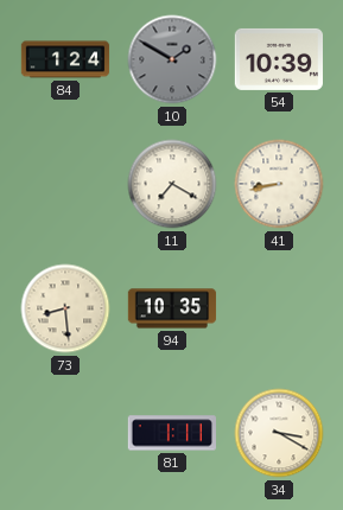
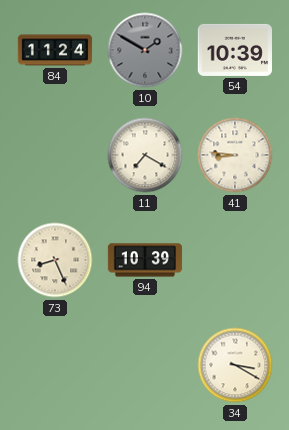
84: 1:24 -> 11:24 (55, 50)
41: 8:43 -> 8:46 (235, 155)
73: 8:29 -> 8:26 (55, 260)
94: 10:35 -> 10:39 (145, 260)
81: 1:11 -> none (171, 433)
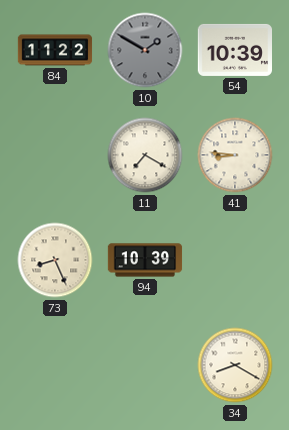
84: 11:24 -> 11:22 (55, 50)
34: 3:20 -> 8:20 (235, 365)
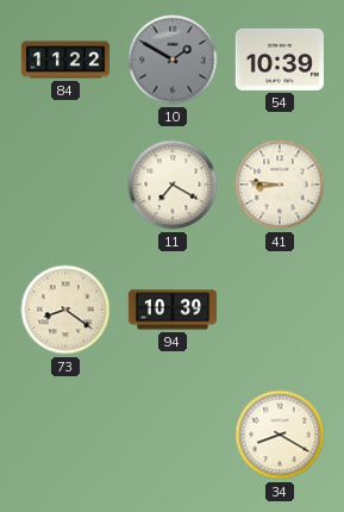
73: 8:26 -> 8:21 (65, 310)
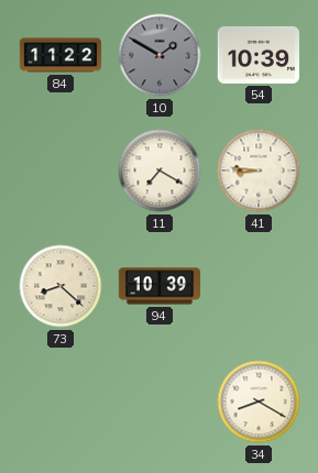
73: 8:21 -> 8:22 (61, 286)
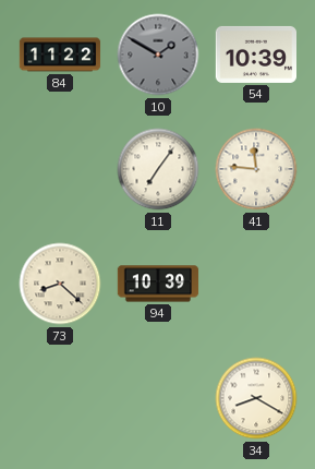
11: 7:20 -> 7:06 (158, 169)
41: 8:46 -> 11:46 (256, 169)
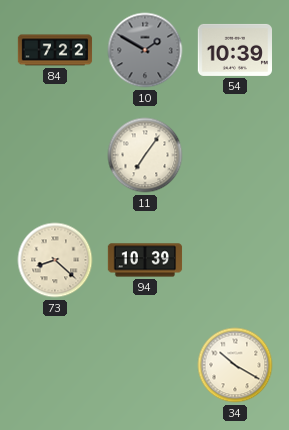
84: 11:22 -> 7:22 (55, 50)
41: 11:46 -> none (256, 169)
34: 8:20 -> 10:20 (235, 365)
